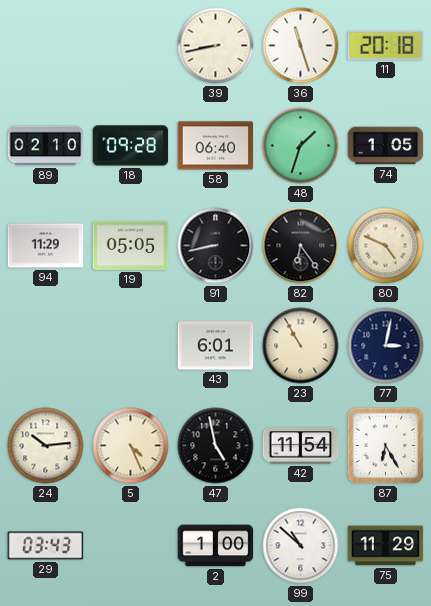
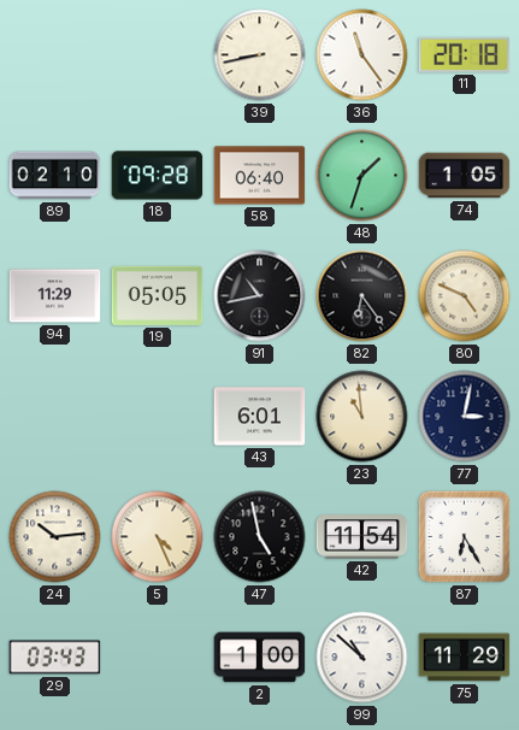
36: 11:27 -> 11:24 (362, 55)
91: 8:43 -> 10:43 (260, 296)
23: 10:55 -> 10:59 (362, 417)
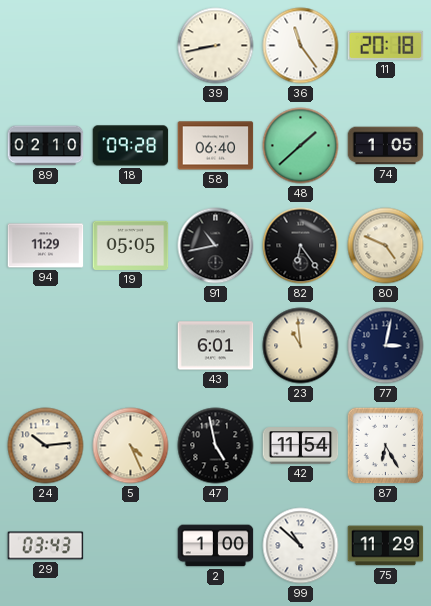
48: 1:33 -> 1:38 (301, 146)
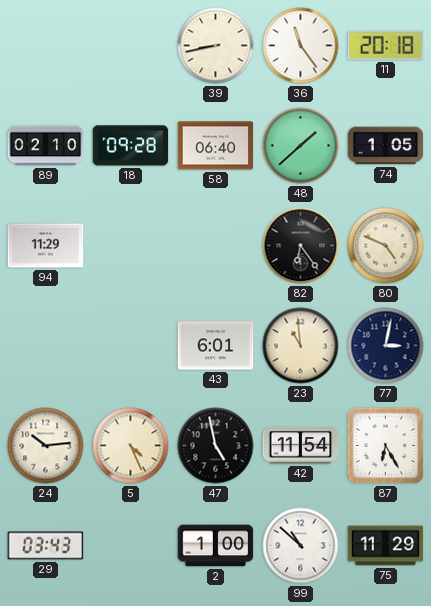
19: 05:05 -> none (131, 245)
91: 10:43 -> none (216, 246)
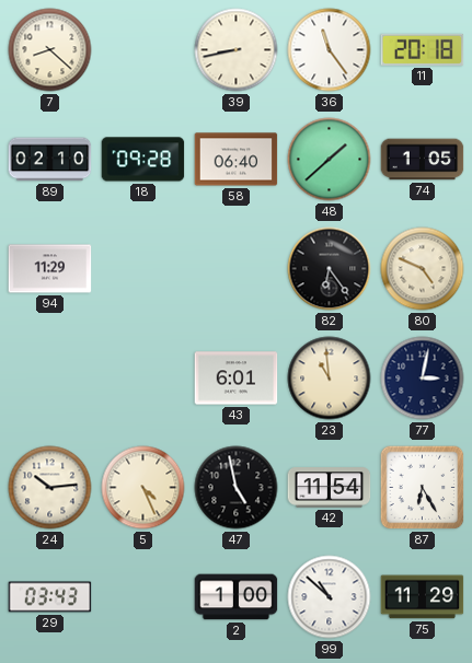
7: none -> 8:22 (50, 50)
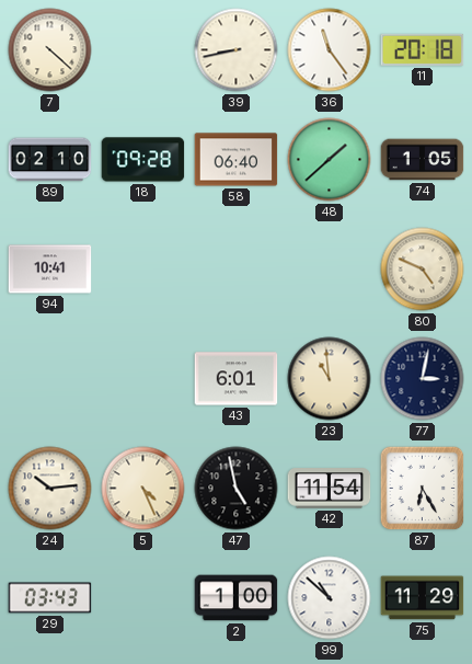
7: 8:22 -> 4:22 (50, 50)
94: 11:29 -> 10:41 (50, 270)
82: 6:24 -> none (330, 269)
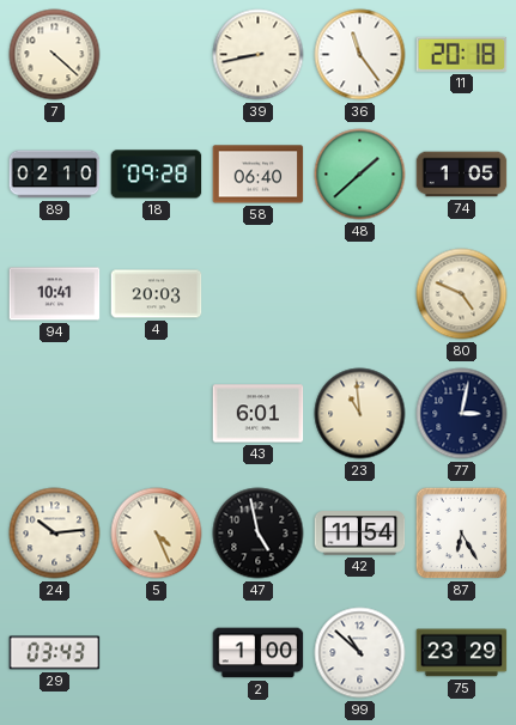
4: none -> 20:03 (157, 294)
75: 11:29 -> 23:29 (462, 653)
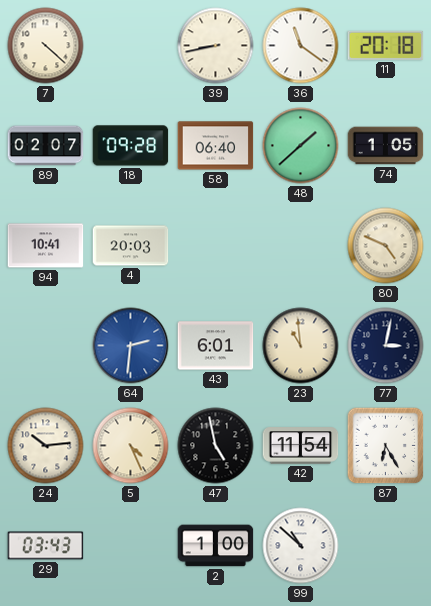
36: 11:24 -> 11:21 (301, 46)
89: 02:10 -> 02:07 (46, 146)
64: none -> 2:31 (131, 346)
75: 23:29 -> none (462, 653)
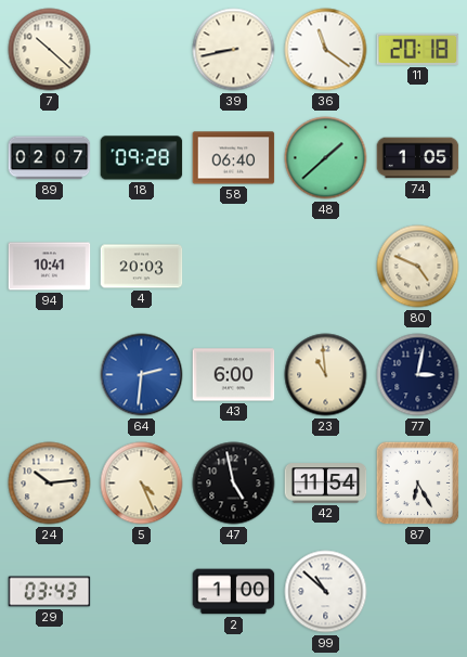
7: 4:22 -> 10:22 (50, 50)
43: 6:01 -> 6:00 (234, 375)
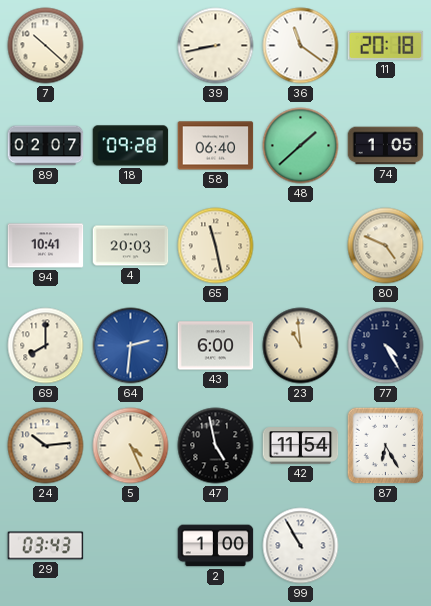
65: none -> 11:28 (216, 246)
69: none -> 8:00 (46, 346)
77: 3:02 -> 4:25 (386, 346)
99: 10:52 -> 10:55 (301, 546)
